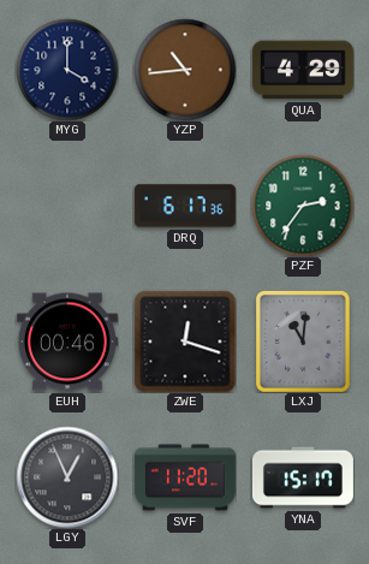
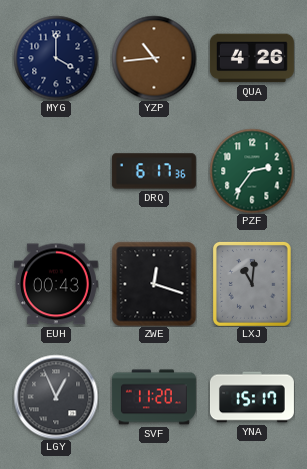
QUA: 4:29 -> 4:26 (252, 58)
EUH: 00:46 -> 00:43 (56, 284)
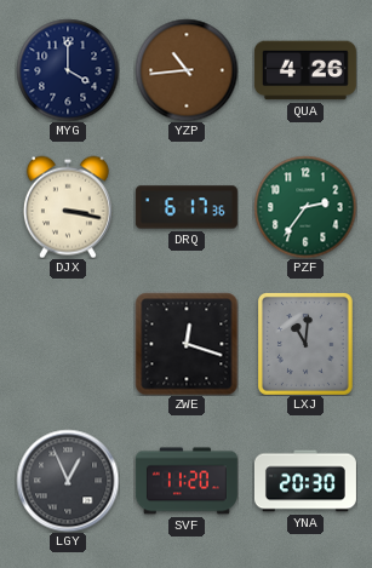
DJX: none -> 3:17 (68, 207)
EUH: 00:43 -> none (56, 284)
YNA: 15:17 -> 20:30 (305, 481)
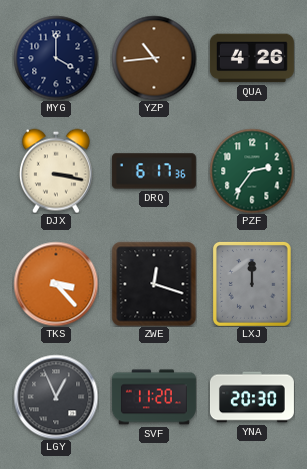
TKS: none -> 3:23 (56, 284)
LXJ: 11:01 -> 12:00 (252, 284)
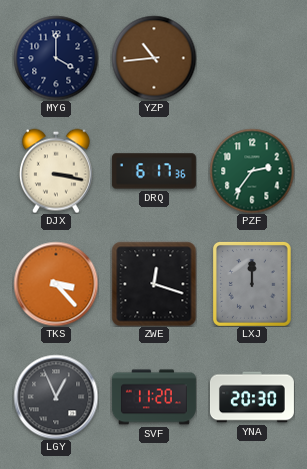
QUA: 4:26 -> none (252, 58)
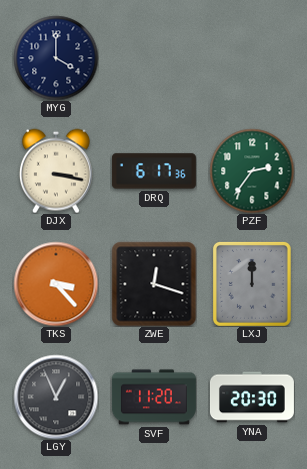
YZP: 10:44 -> none (154, 58)
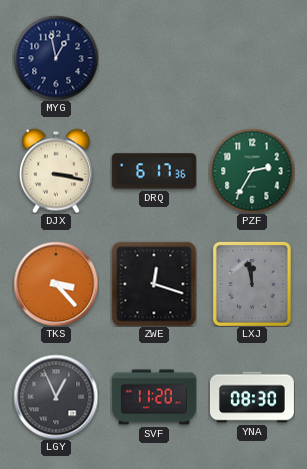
MYG: 4:00 -> 12:58 (56, 58)
PZF: 2:36 -> 2:35 (252, 171)
LXJ: 12:00 -> 11:58 (252, 284)
YNA: 20:30 -> 08:30 (252, 397)
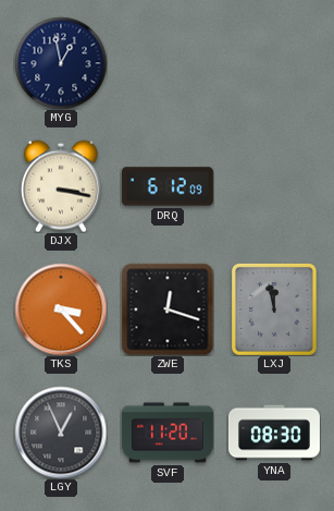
DRQ: 6:17 -> 6:12 (168, 186)
PZF: 2:35 -> none (252, 171)
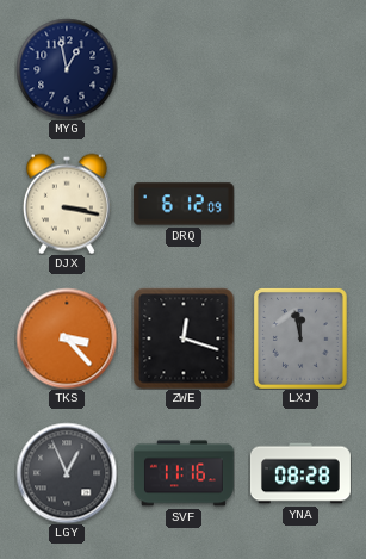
SVF: 11:20 -> 11:16 (184, 473)
YNA: 08:30 -> 08:28 (300, 473)
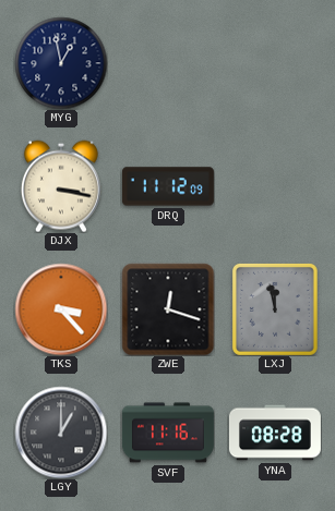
DRQ: 6:12 -> 11:12 (168, 186)
LGY: 12:56 -> 1:00 (61, 433)
